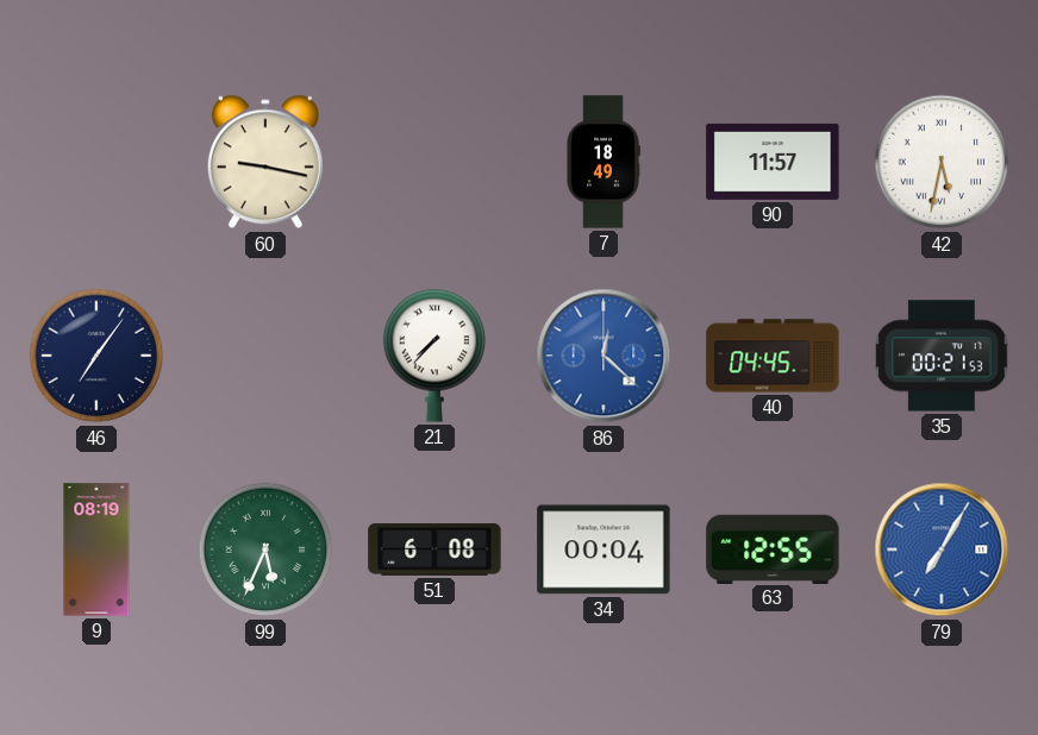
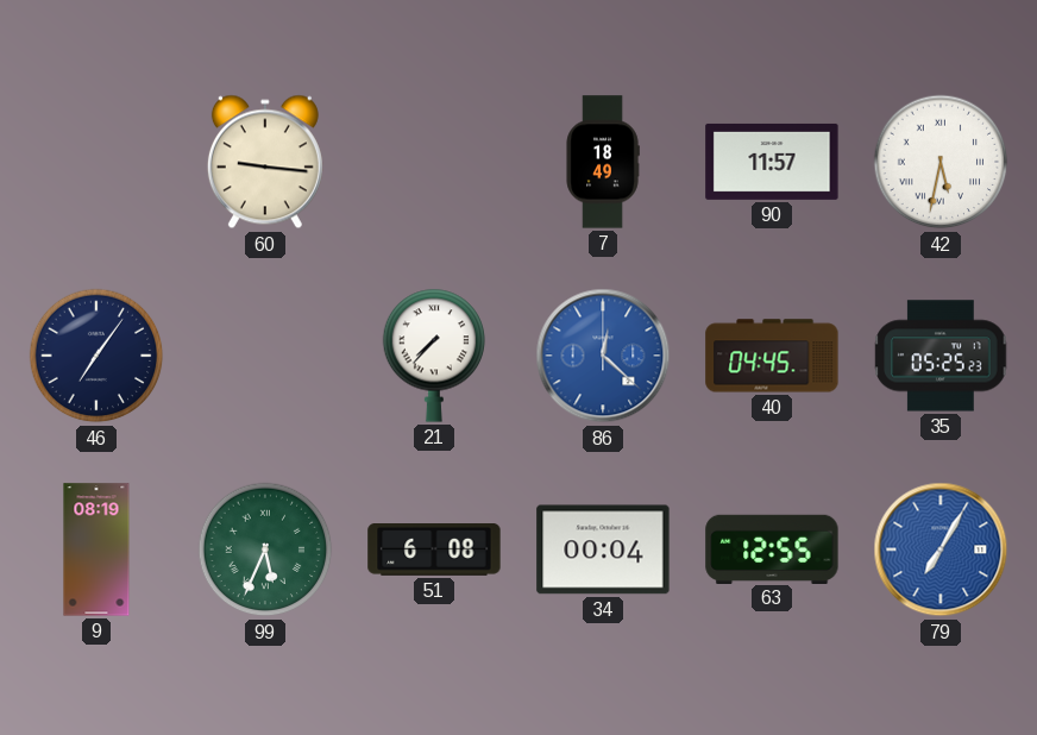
60: 9:17 -> 9:16 (265, 162)
35: 00:21 -> 05:25 (941, 356)
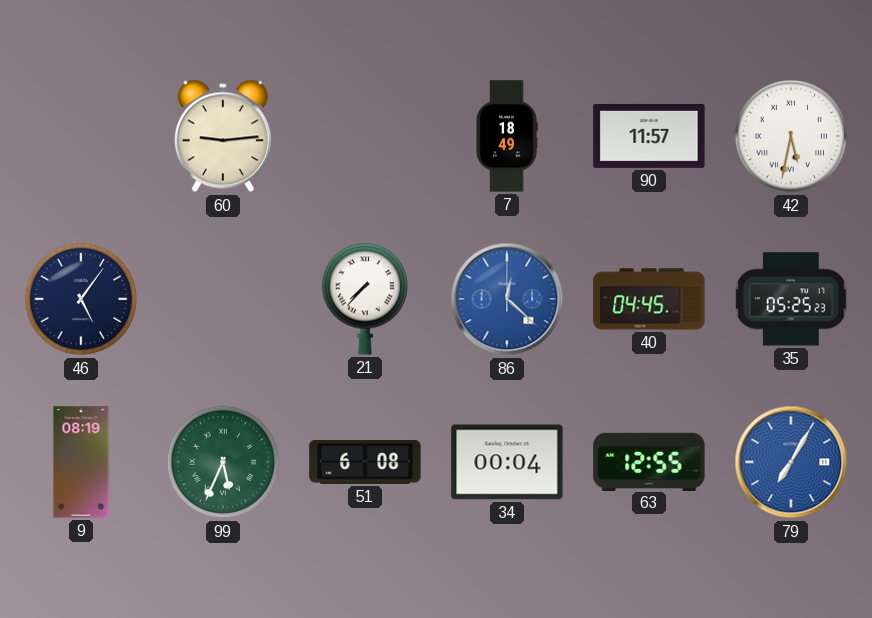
60: 9:16 -> 9:14 (223, 136)
46: 7:06 -> 5:06 (81, 299)
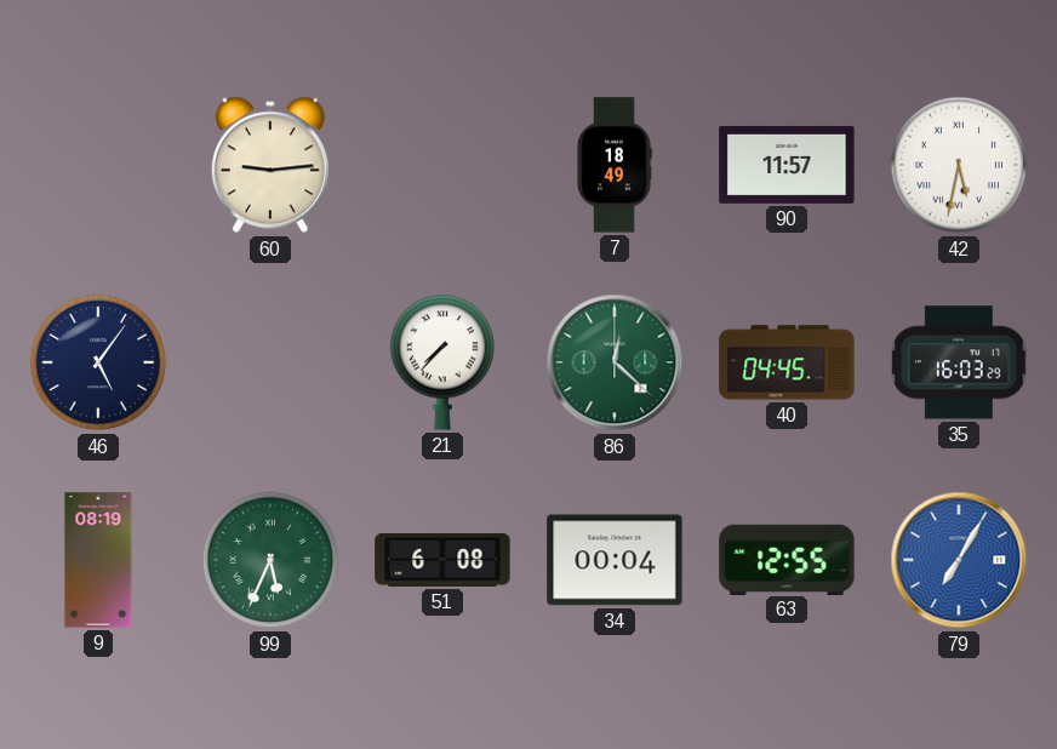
86 dial: blue -> green (615, 362)
35: 05:25 -> 16:03 (959, 362)
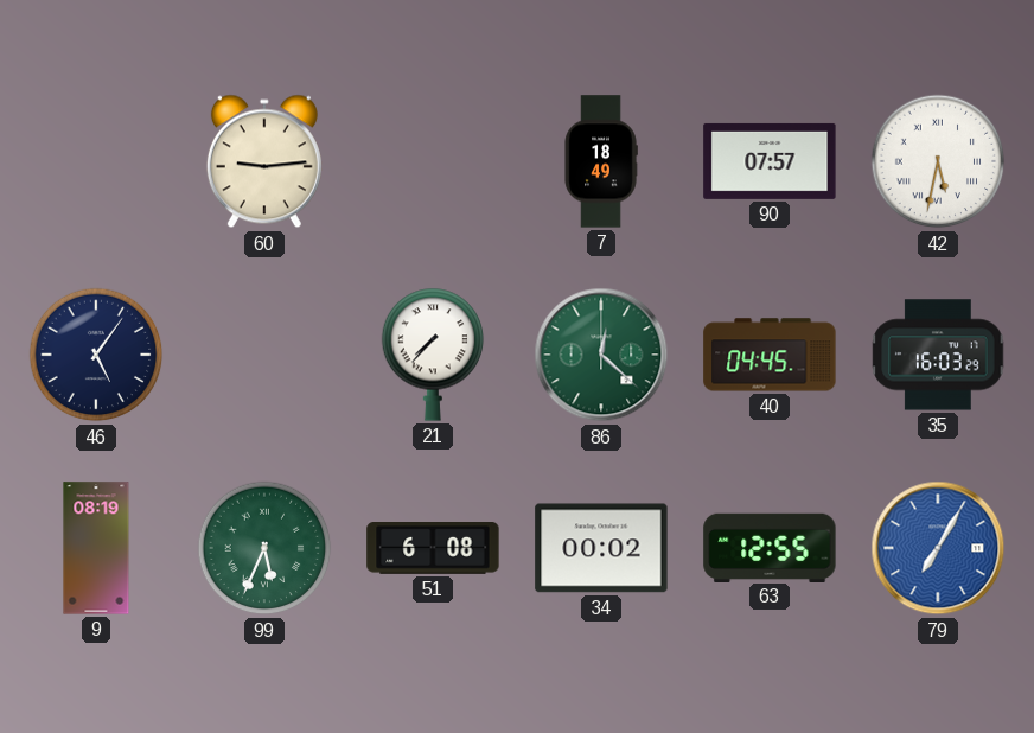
90: 11:57 -> 07:57 (770, 161)
34: 00:04 -> 00:02 (601, 548)
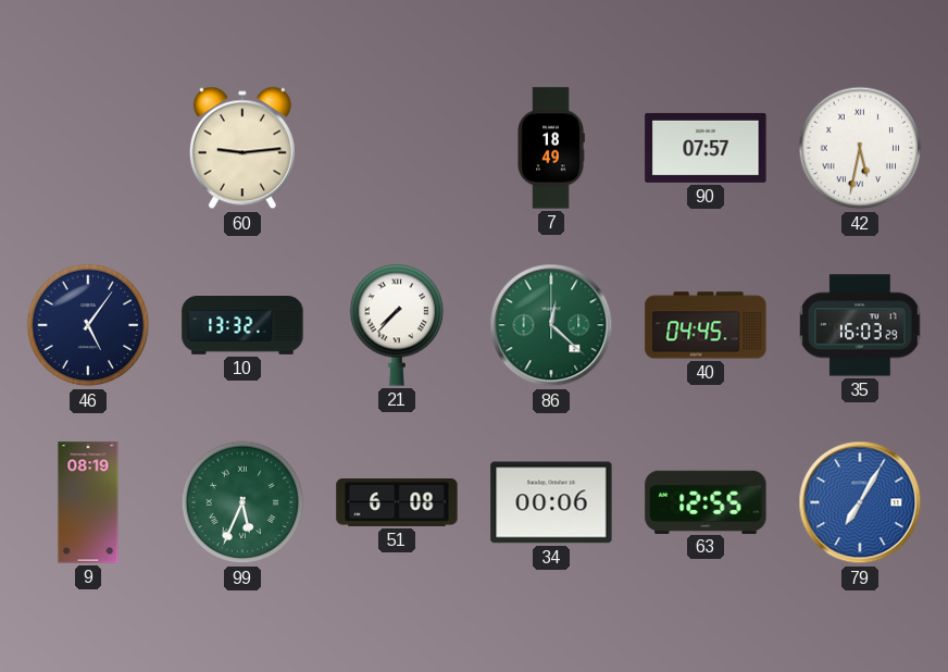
10: none -> 13:32 (242, 326)
34: 00:02 -> 00:06 (551, 502)
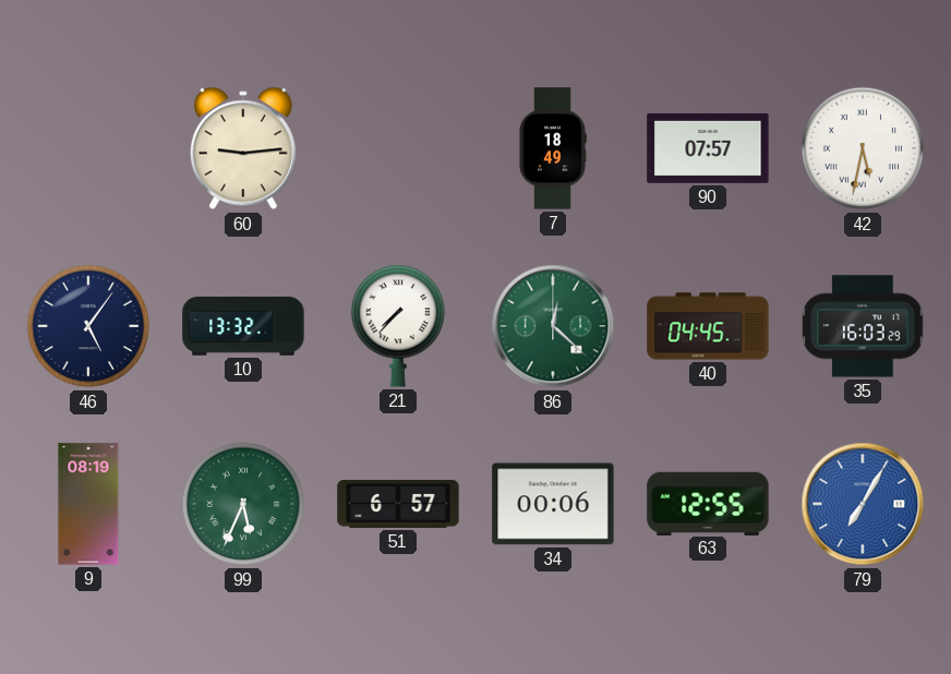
51: 6:08 -> 6:57 (398, 505)
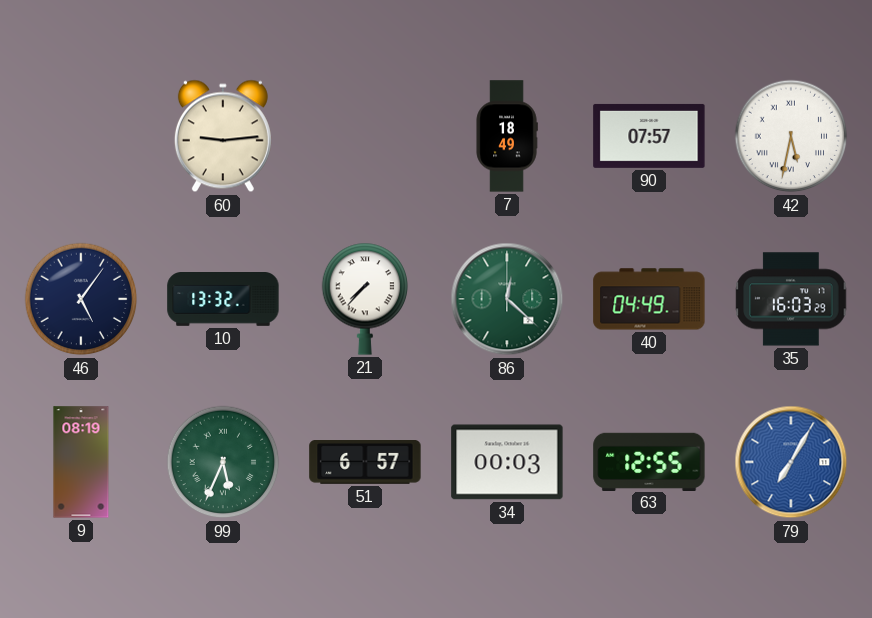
40: 04:45 -> 04:49 (649, 299)
34: 00:06 -> 00:03 (507, 462)
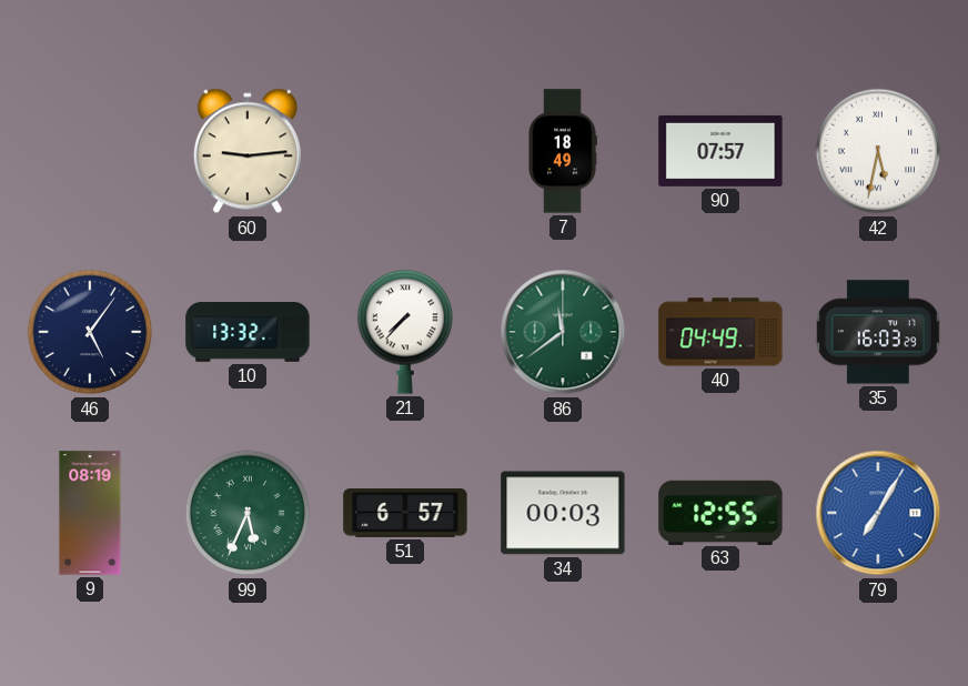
86: 12:22 -> 11:39 (563, 332)
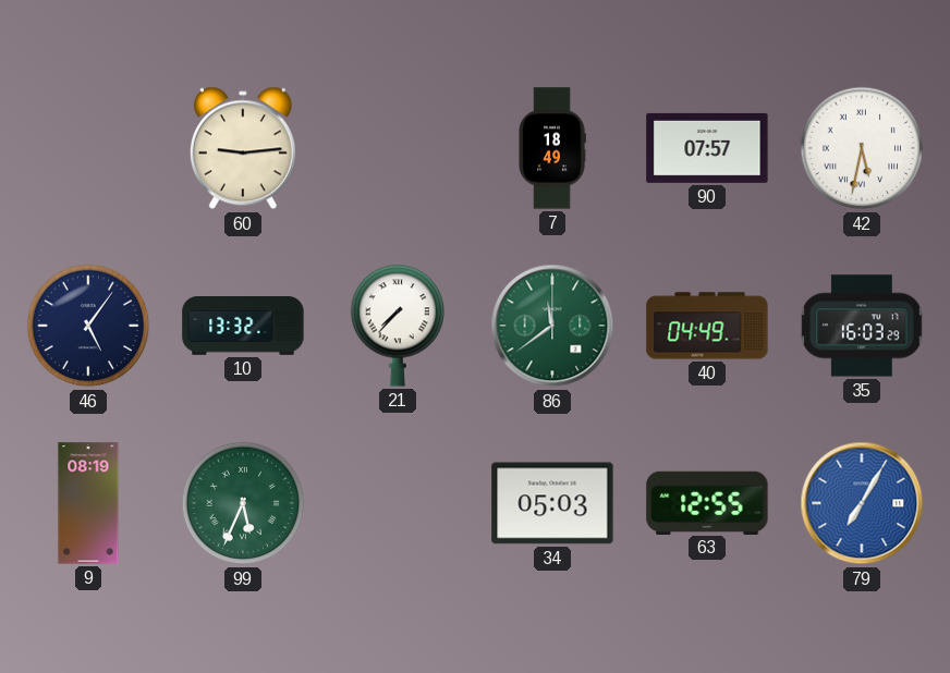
51: 6:57 -> none (405, 514)
34: 00:03 -> 05:03 (552, 503)
